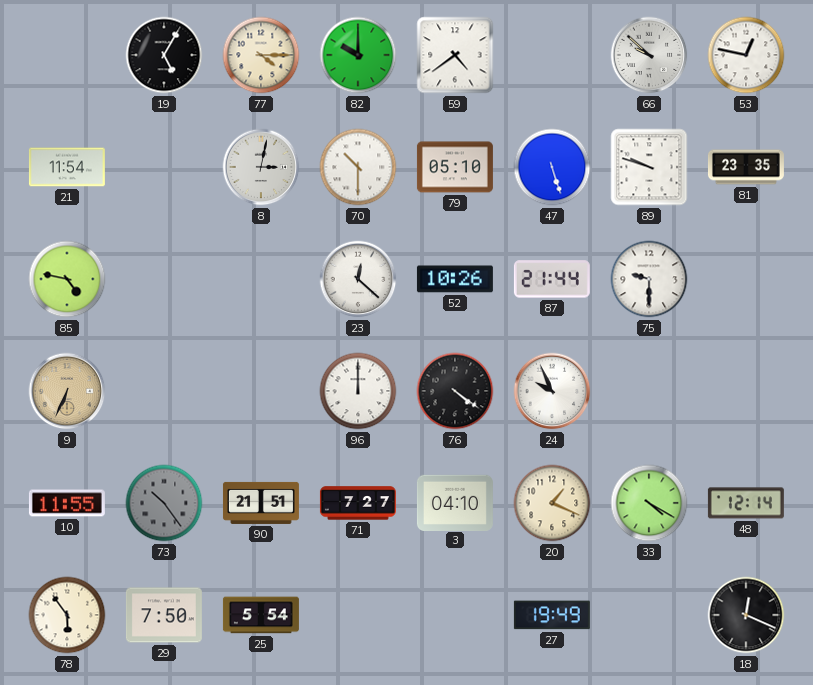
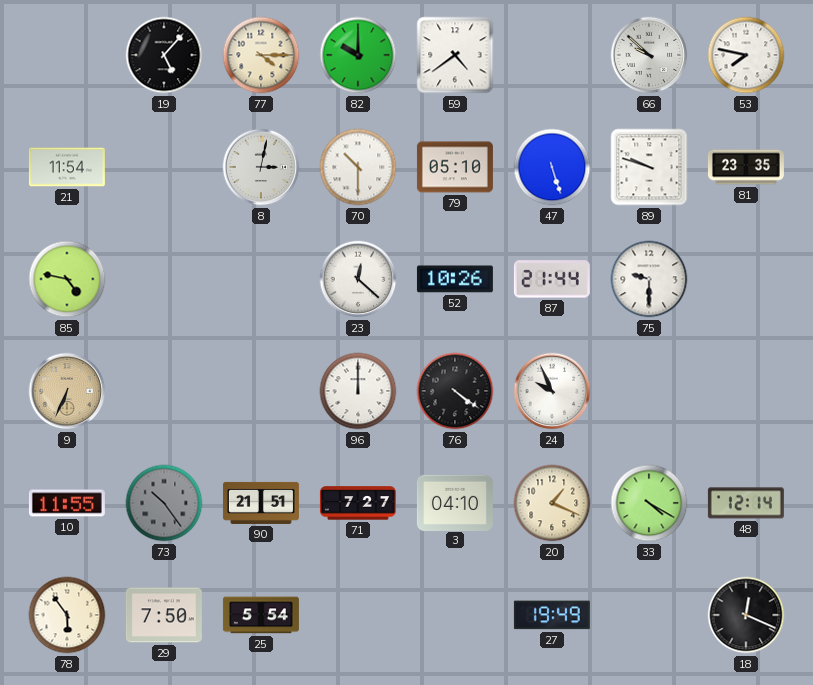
19: 5:05 -> 5:07 (164, 55)
53: 12:47 -> 7:47 (746, 55)
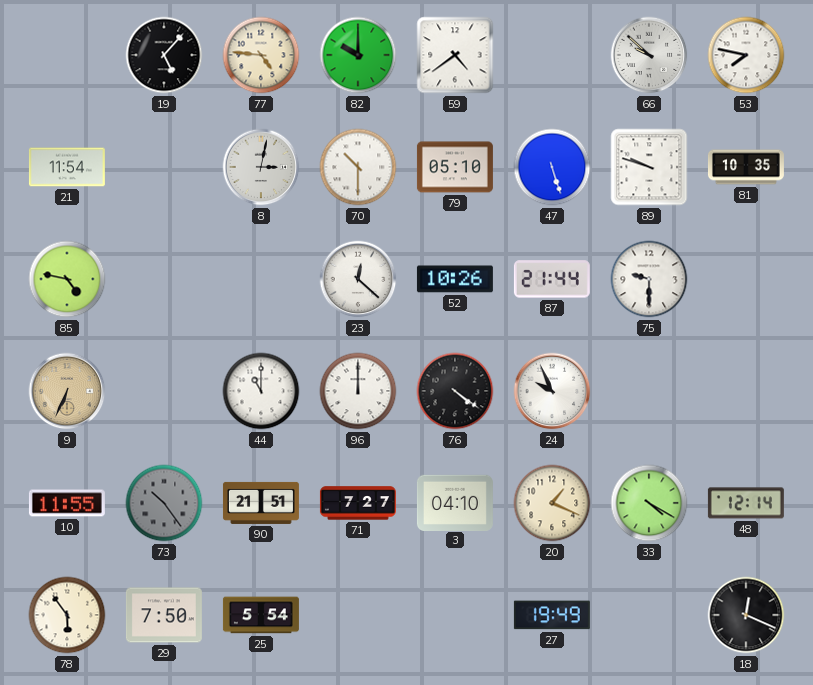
77: 4:15 -> 4:46 (261, 55)
81: 23:35 -> 10:35 (746, 167)
44: none -> 11:00 (261, 391)
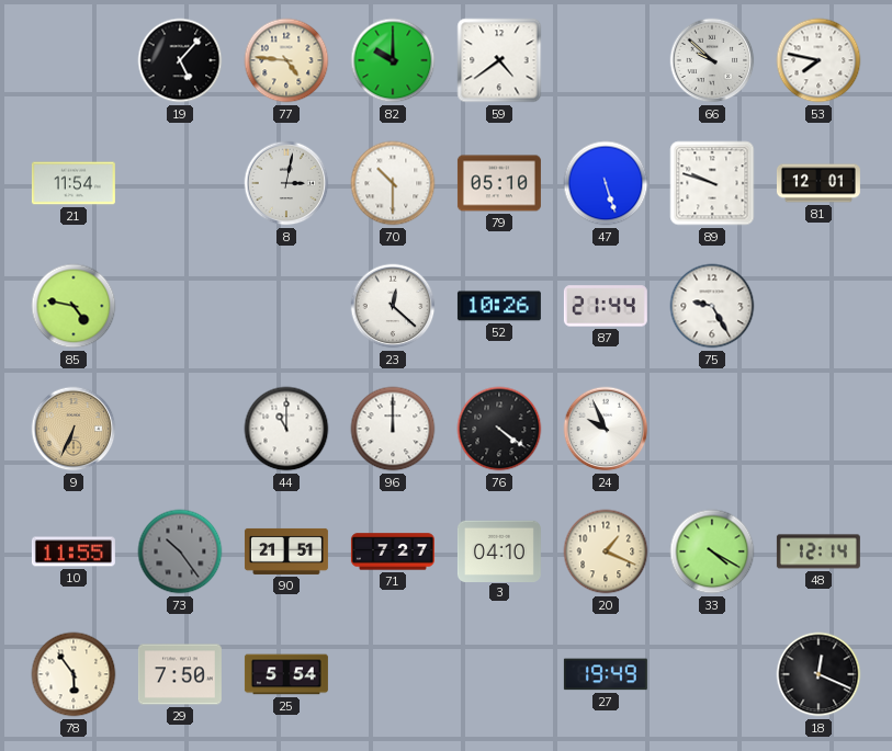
81: 10:35 -> 12:01 (818, 183)
75: 9:30 -> 9:25 (712, 306)
